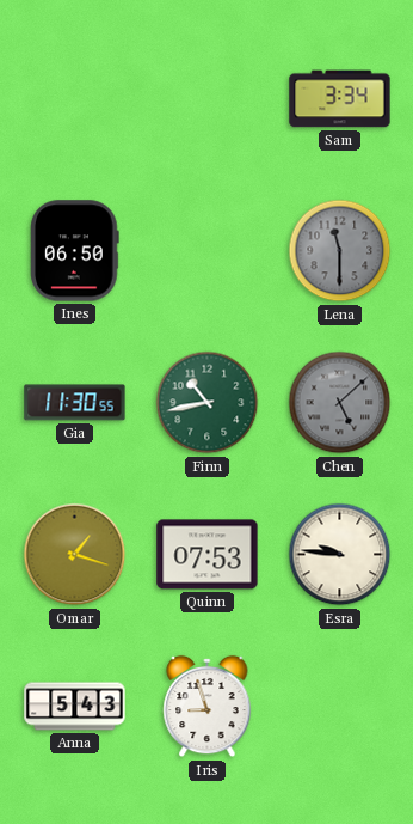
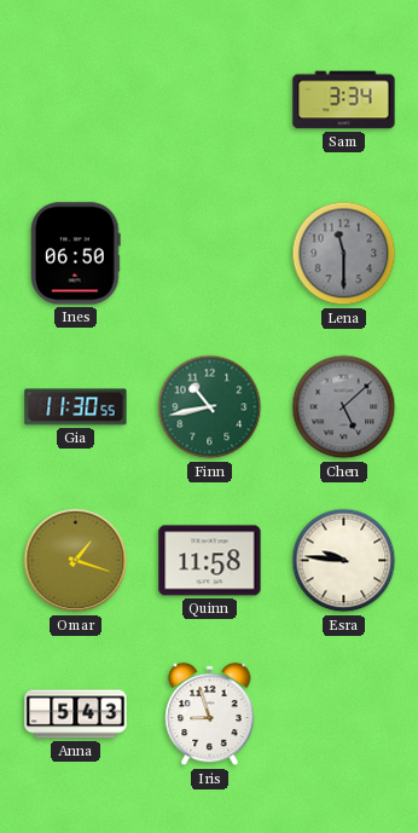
Quinn: 07:53 -> 11:58 (210, 561)
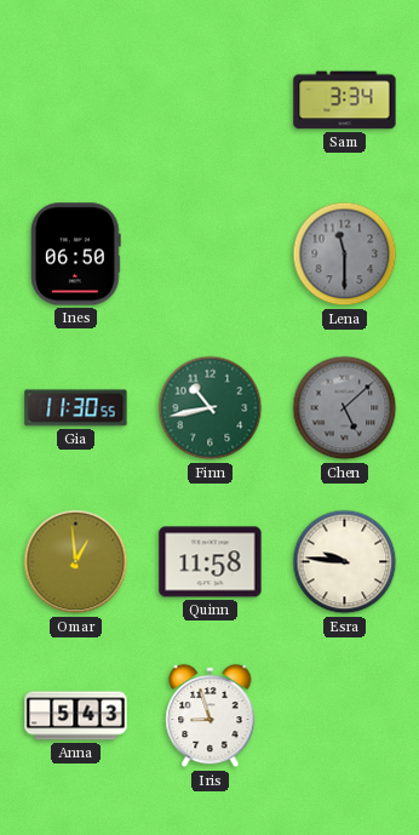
Omar: 1:18 -> 12:59 (76, 562)
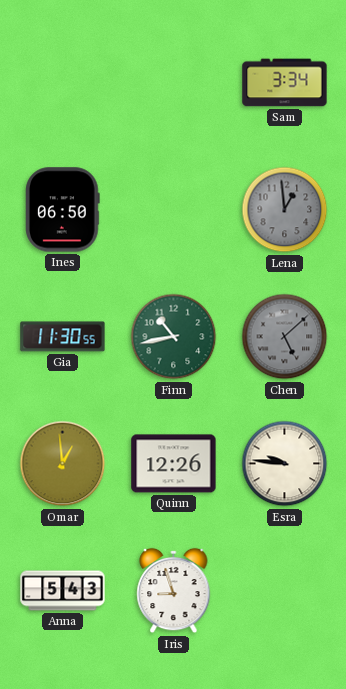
Lena: 11:30 -> 12:59 (285, 210)
Quinn: 11:58 -> 12:26 (174, 464)
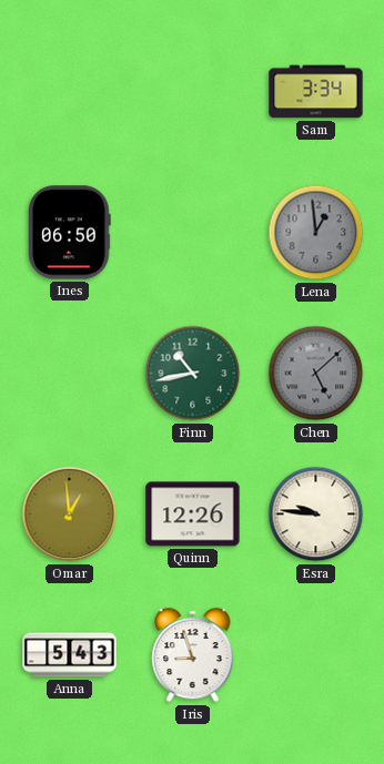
Gia: 11:30 -> none (63, 337)
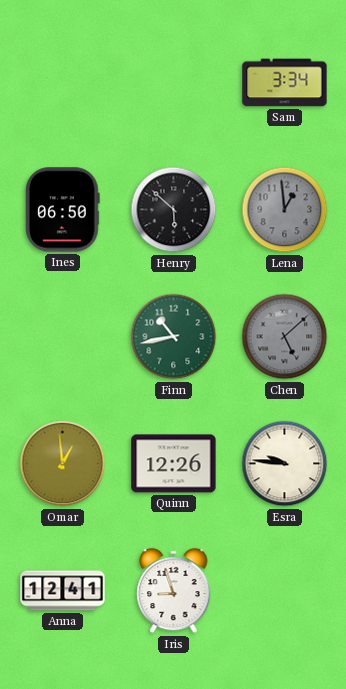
Henry: none -> 5:52 (174, 210)
Anna: 5:43 -> 12:41 (63, 591)
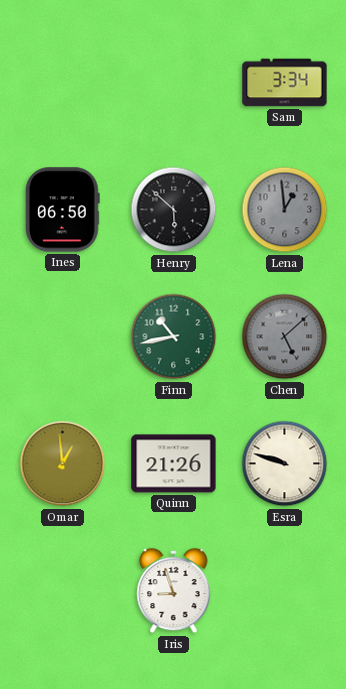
Quinn: 12:26 -> 21:26 (174, 464)
Esra: 9:46 -> 9:48 (285, 464)
Anna: 12:41 -> none (63, 591)
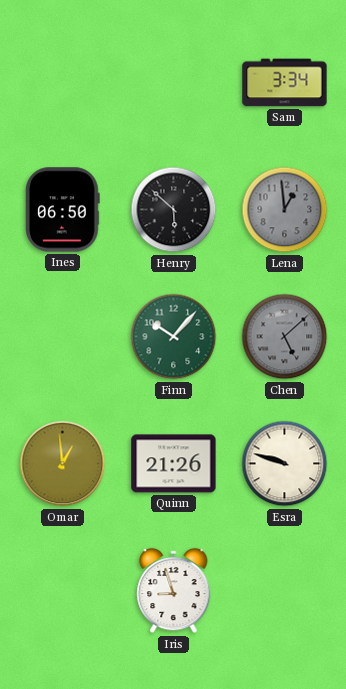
Finn: 10:43 -> 10:07 (174, 337)
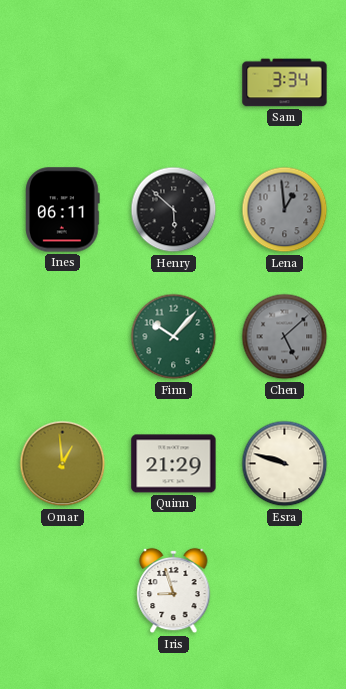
Ines: 06:50 -> 06:11 (63, 210)
Quinn: 21:26 -> 21:29 (174, 464)
